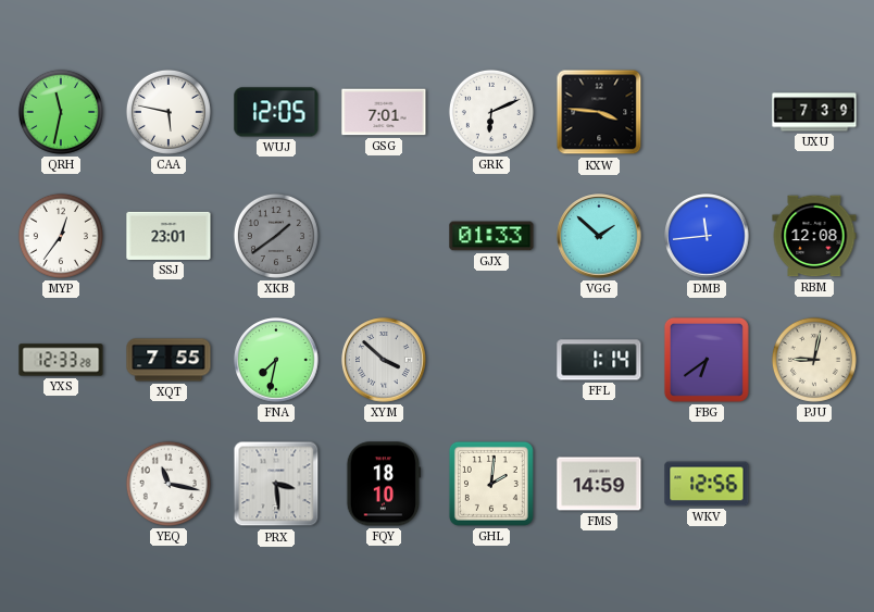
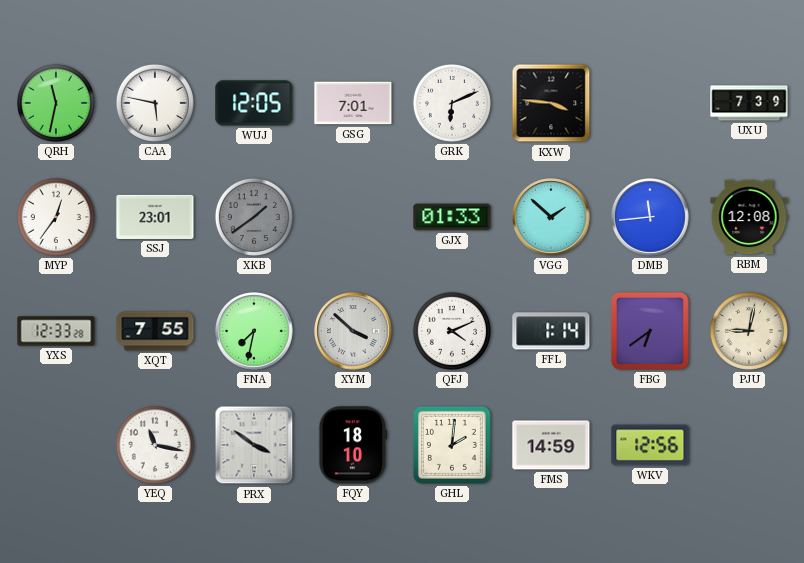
QFJ: none -> 4:11 (452, 331)
PRX: 3:29 -> 3:51 (254, 445)
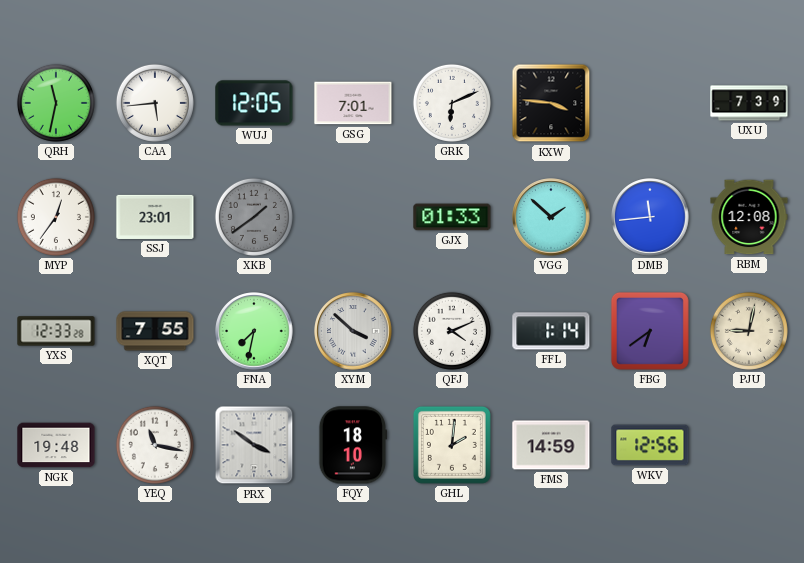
CAA: 5:47 -> 5:44 (155, 103)
NGK: none -> 19:48 (56, 445)
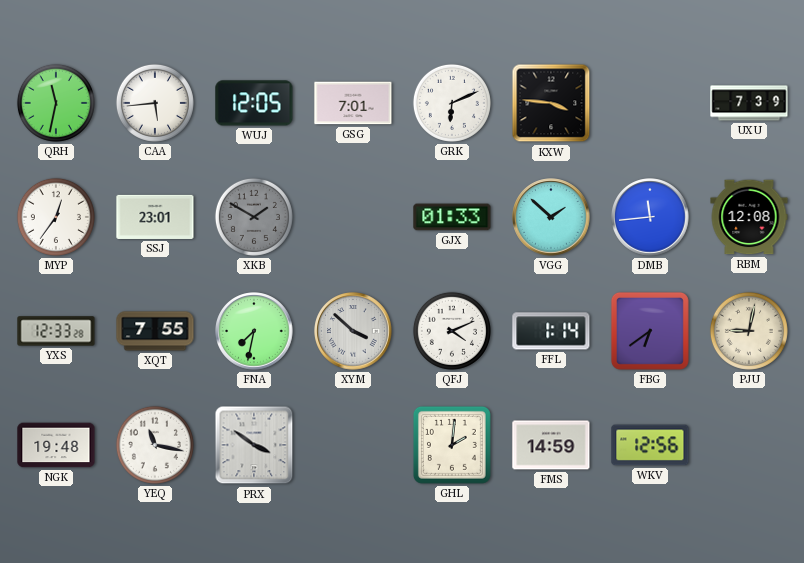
XKB: 1:39 -> 1:50 (254, 217)
FQY: 18:10 -> none (353, 445)
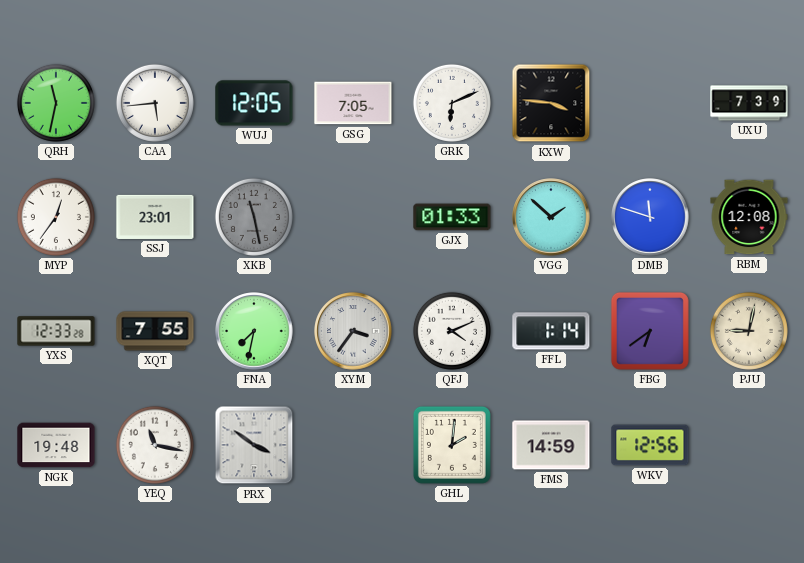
GSG: 7:01 -> 7:05 (353, 103)
XKB: 1:50 -> 11:28 (254, 217)
DMB: 11:44 -> 11:48 (650, 217)
XYM: 3:52 -> 3:36 (353, 331)
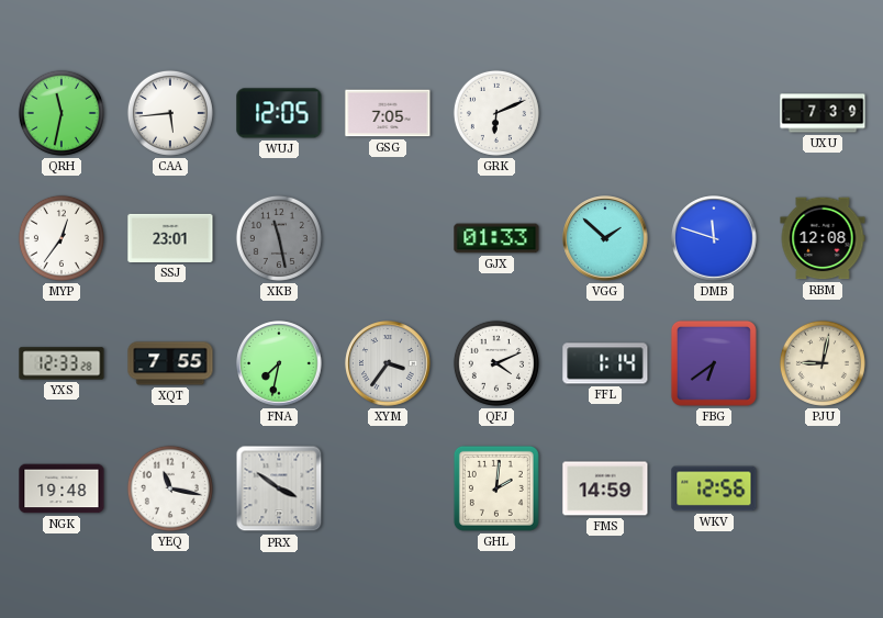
KXW: 3:46 -> none (551, 103)
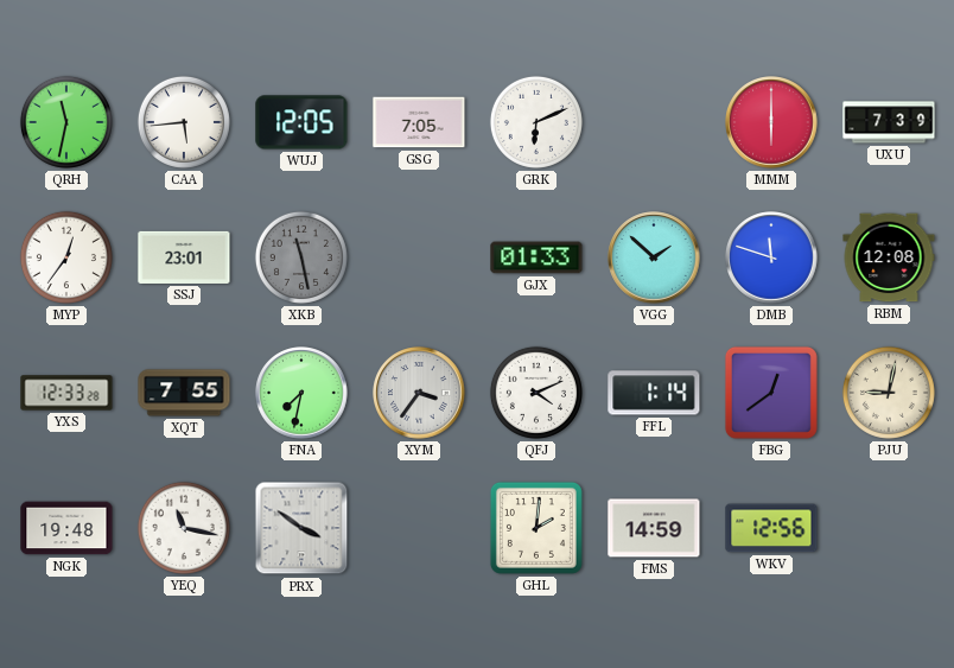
MMM: none -> 6:00 (771, 122)
FBG: 6:39 -> 12:39 (771, 393)
